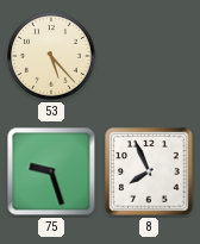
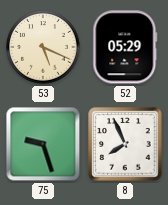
53: 5:23 -> 5:19 (43, 47)
52: none -> 05:29 (125, 47)
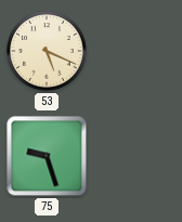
52: 05:29 -> none (125, 47)
8: 7:56 -> none (125, 144)
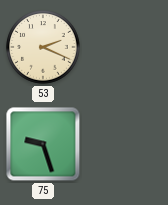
53: 5:19 -> 2:19 (43, 47)
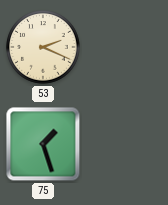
75: 9:27 -> 1:27 (43, 144)
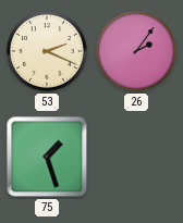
26: none -> 2:06 (136, 51)
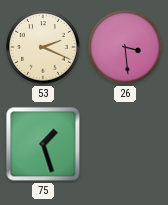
26: 2:06 -> 3:29 (125, 47)
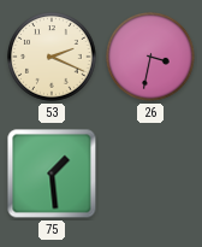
26: 3:29 -> 3:32 (150, 57)
75: 1:27 -> 1:29 (52, 174)
